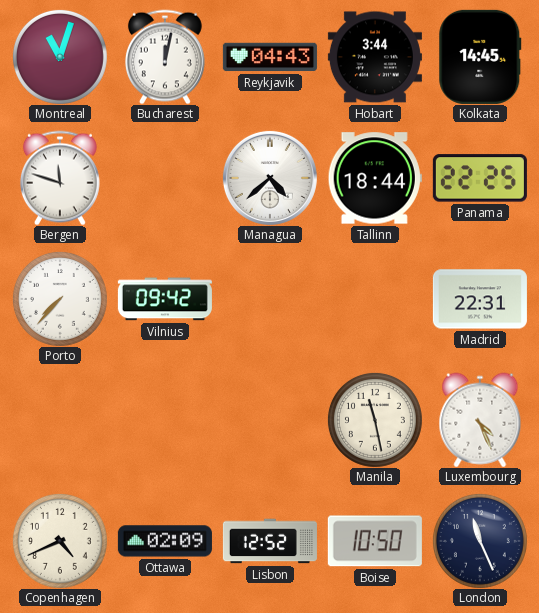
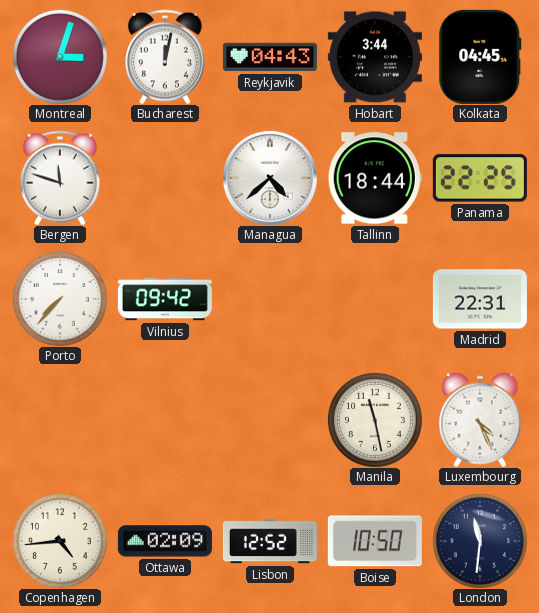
Montreal: 11:03 -> 3:03 (60, 57)
Kolkata: 14:45 -> 04:45 (480, 57)
Copenhagen: 4:41 -> 4:44 (60, 541)
London: 11:26 -> 11:31 (480, 541)
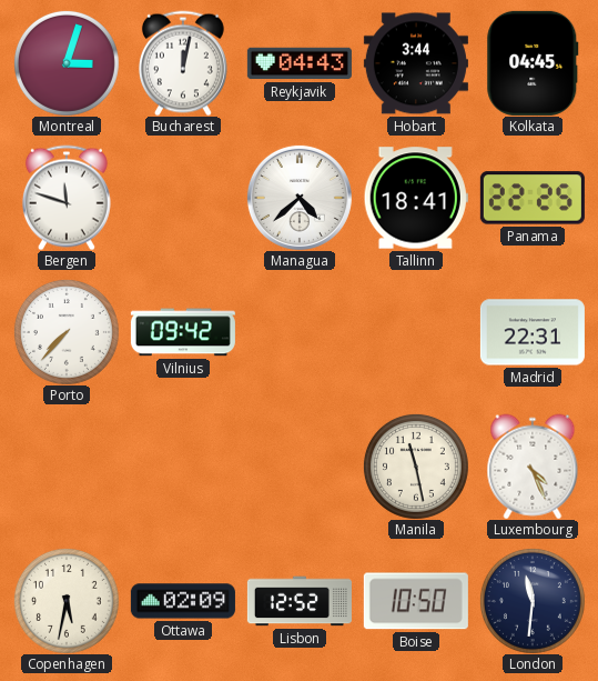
Tallinn: 18:44 -> 18:41 (416, 198)
Copenhagen: 4:44 -> 5:32 (67, 601)
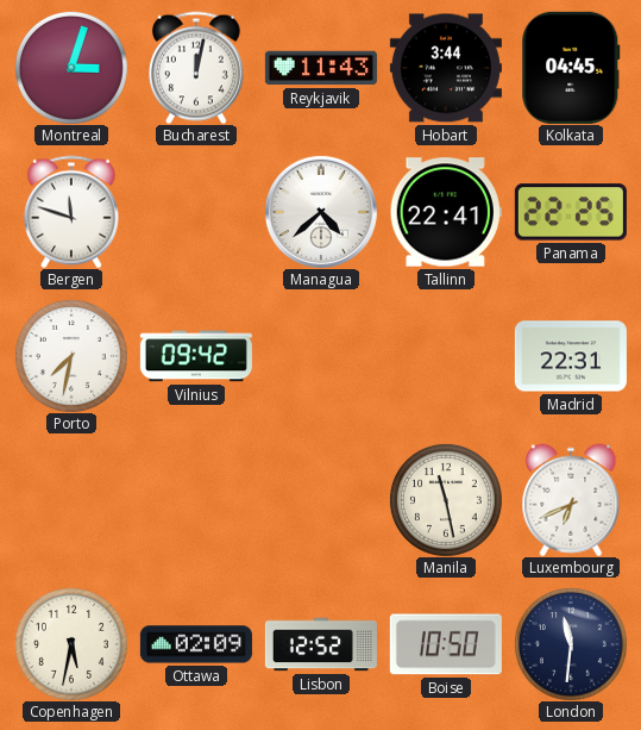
Reykjavik: 04:43 -> 11:43 (321, 68)
Tallinn: 18:41 -> 22:41 (446, 212)
Porto: 7:37 -> 7:32 (71, 356)
Luxembourg: 4:26 -> 6:41 (571, 500)
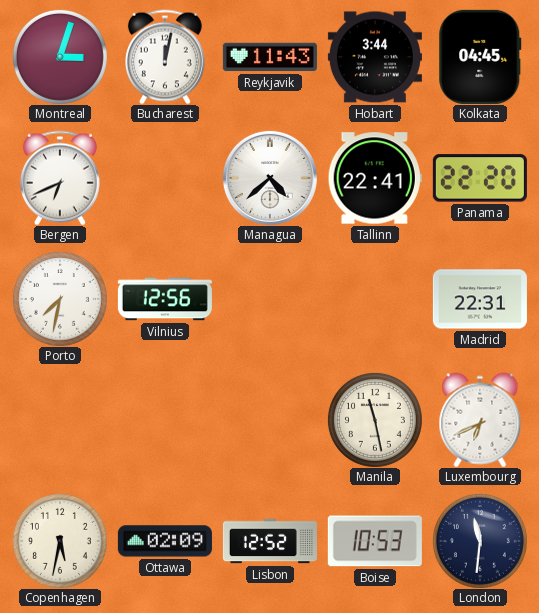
Bergen: 11:48 -> 6:41 (60, 178)
Panama: 22:25 -> 22:20 (480, 178)
Vilnius: 09:42 -> 12:56 (165, 299)
Boise: 10:50 -> 10:53 (375, 541)
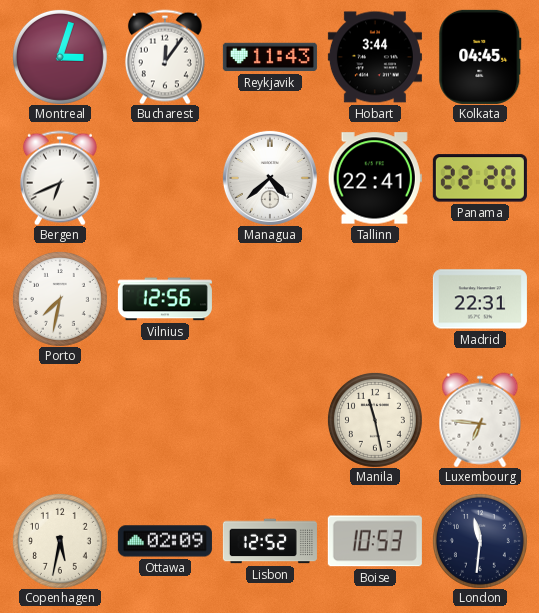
Bucharest: 12:02 -> 12:06 (165, 57)
Luxembourg: 6:41 -> 6:46 (480, 420)
